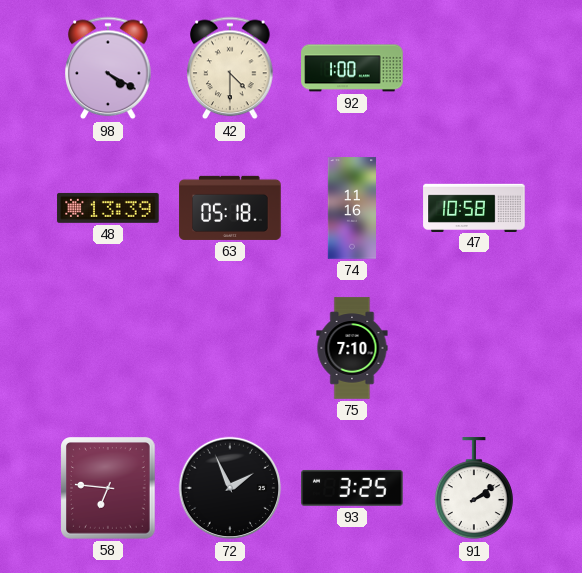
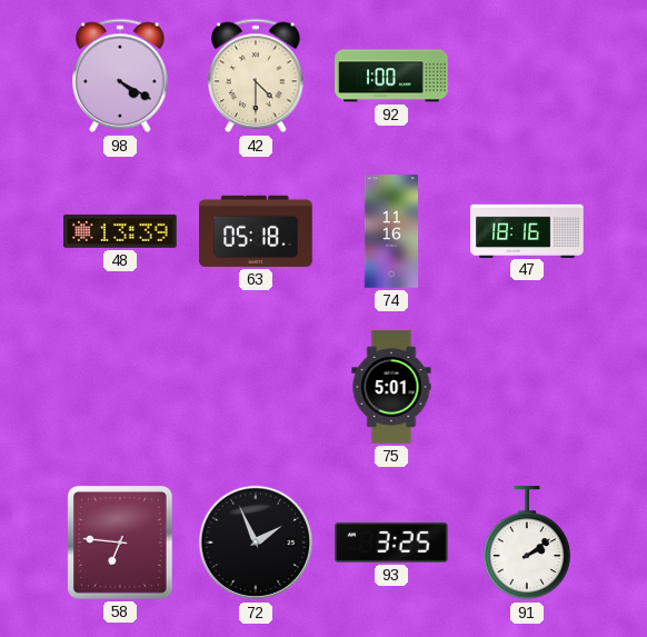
47: 10:58 -> 18:16 (527, 230)
75: 7:10 -> 5:01 (391, 387)
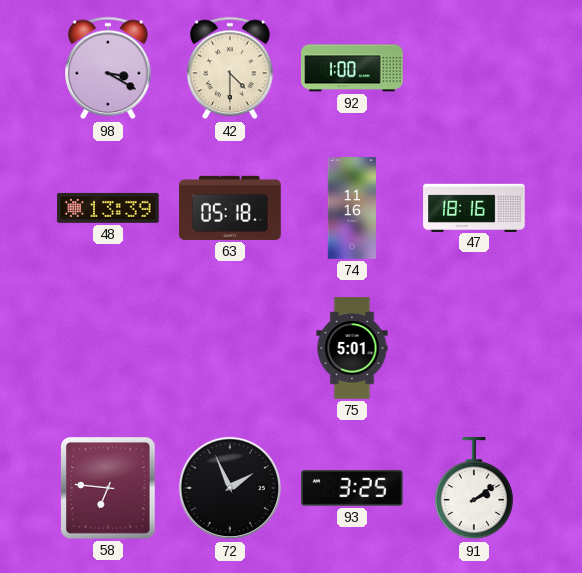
98: 4:20 -> 3:20 (108, 68)
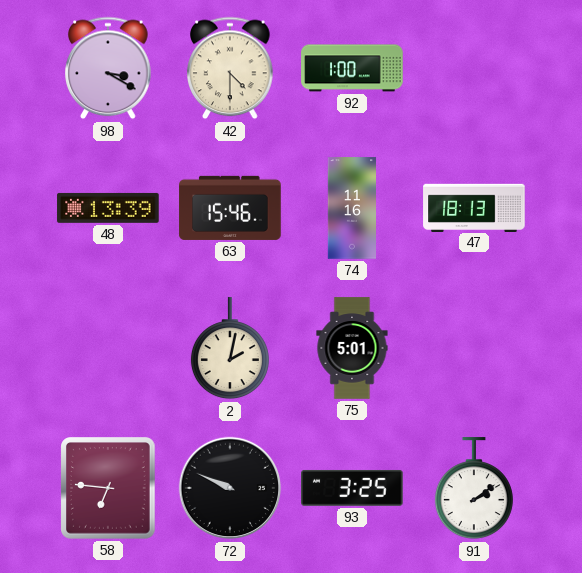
63: 05:18 -> 15:46 (230, 208)
47: 18:16 -> 18:13 (474, 207)
2: none -> 2:02 (230, 349)
72: 1:56 -> 9:49 (230, 488)
